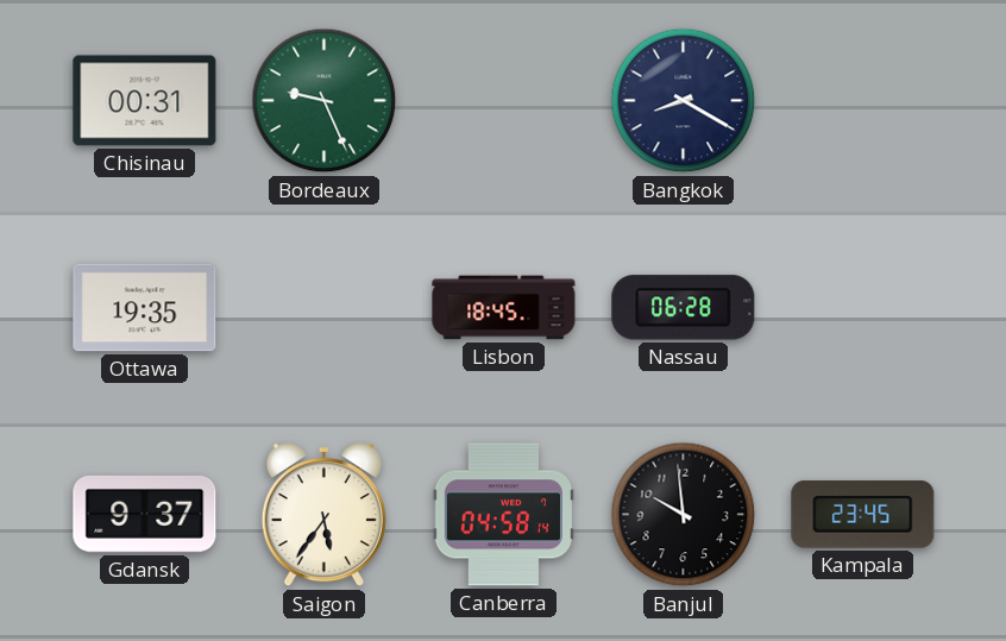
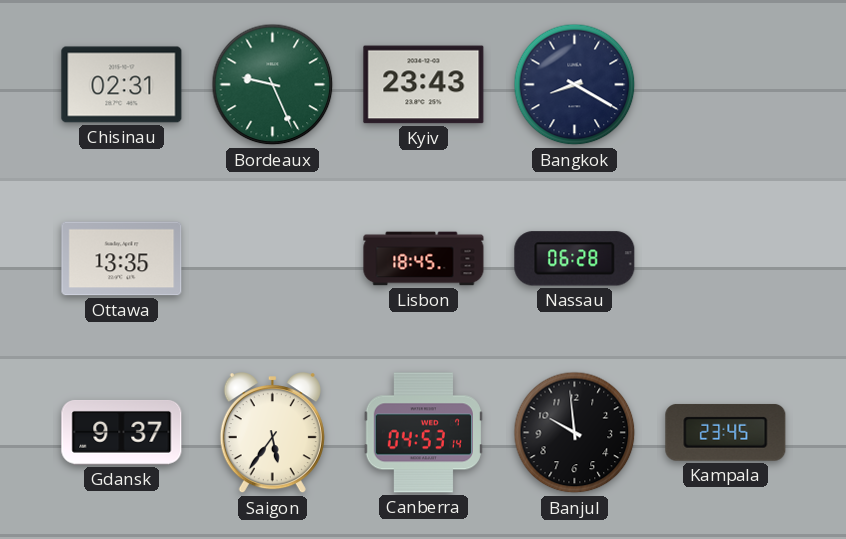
Chisinau: 00:31 -> 02:31 (122, 85)
Kyiv: none -> 23:43 (424, 85)
Ottawa: 19:35 -> 13:35 (122, 259)
Canberra: 04:58 -> 04:53 (423, 433)
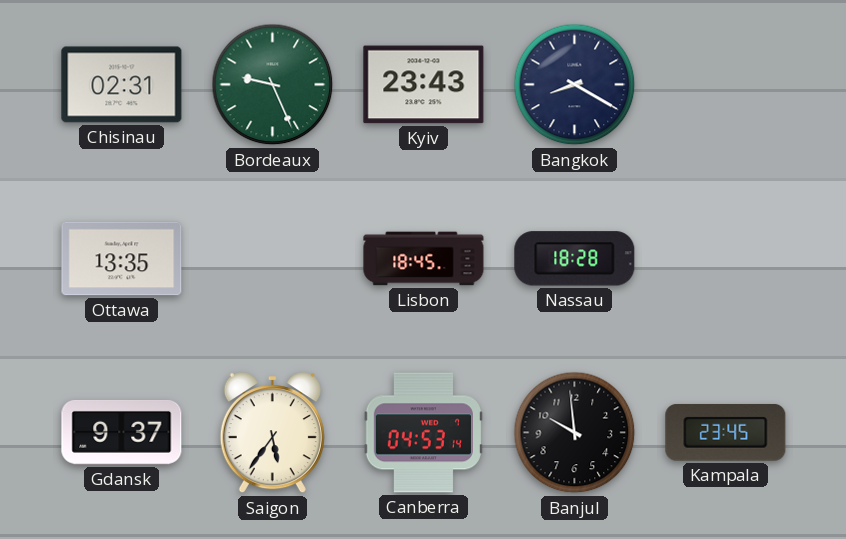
Nassau: 06:28 -> 18:28 (575, 259)
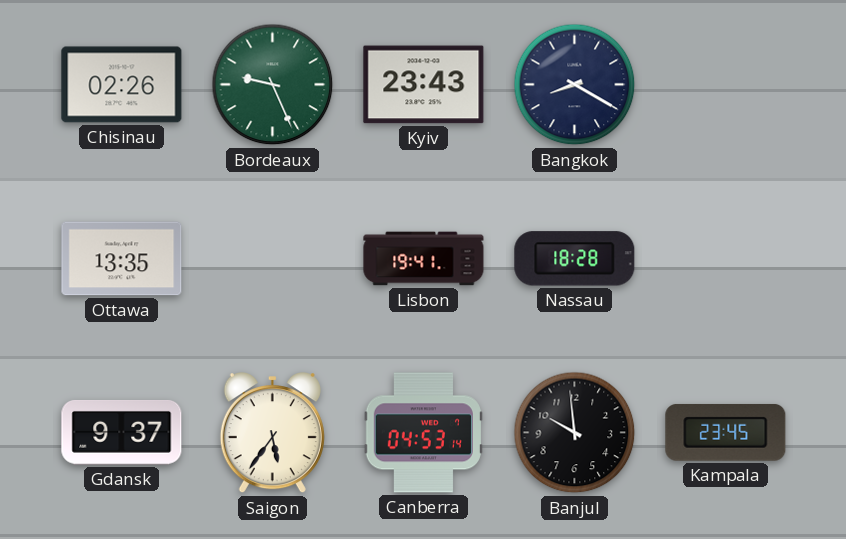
Chisinau: 02:31 -> 02:26 (122, 85)
Lisbon: 18:45 -> 19:41 (424, 259)
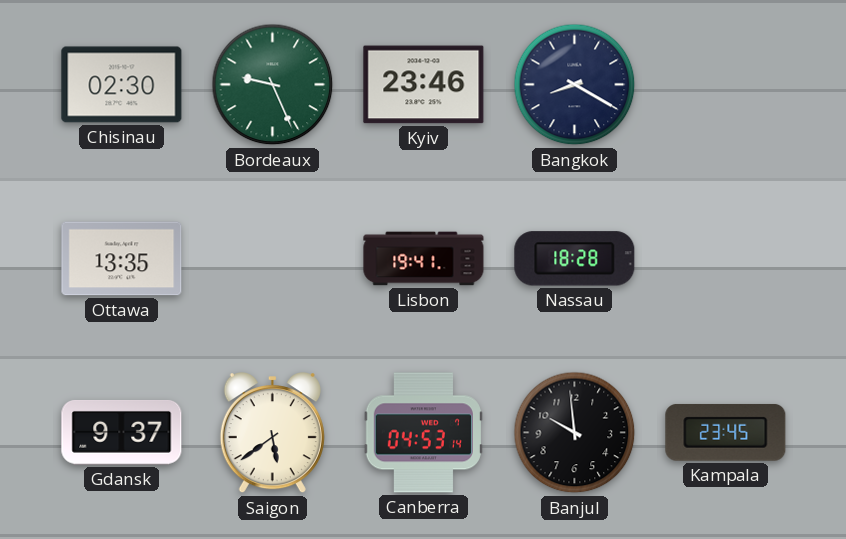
Chisinau: 02:26 -> 02:30 (122, 85)
Kyiv: 23:43 -> 23:46 (424, 85)
Saigon: 5:36 -> 5:39 (272, 433)
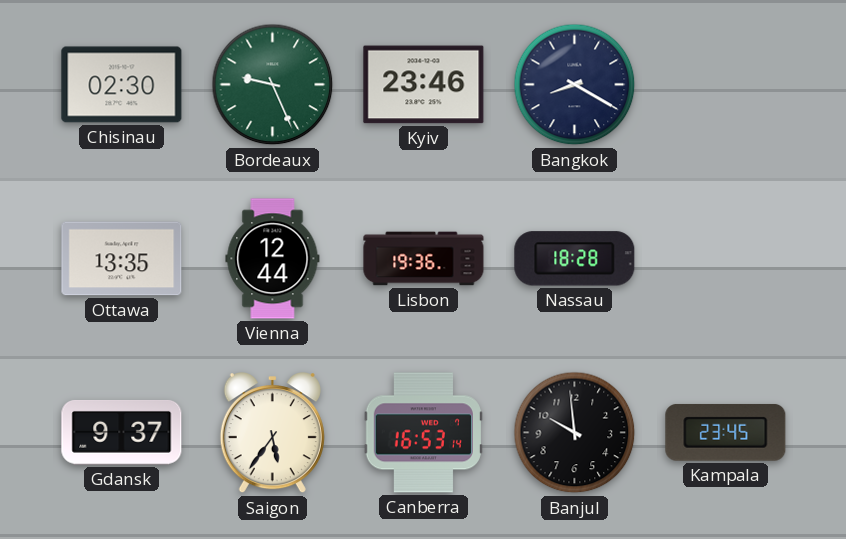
Vienna: none -> 12:44 (273, 259)
Lisbon: 19:41 -> 19:36 (424, 259)
Saigon: 5:39 -> 5:36 (272, 433)
Canberra: 04:53 -> 16:53 (423, 433)
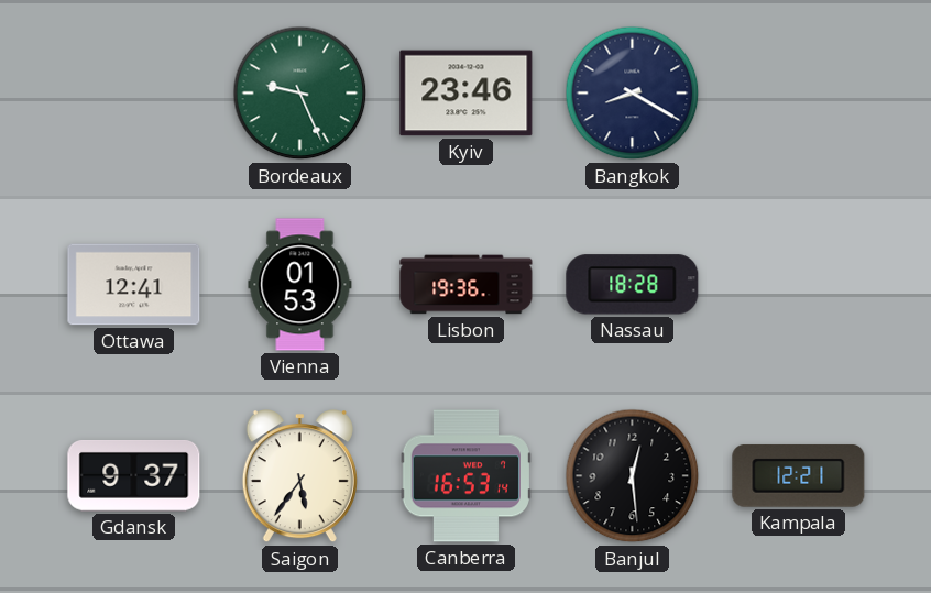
Chisinau: 02:30 -> none (122, 85)
Ottawa: 13:35 -> 12:41 (134, 285)
Vienna: 12:44 -> 01:53 (300, 285)
Banjul: 9:59 -> 12:29 (633, 476)
Kampala: 23:45 -> 12:21 (799, 475)
